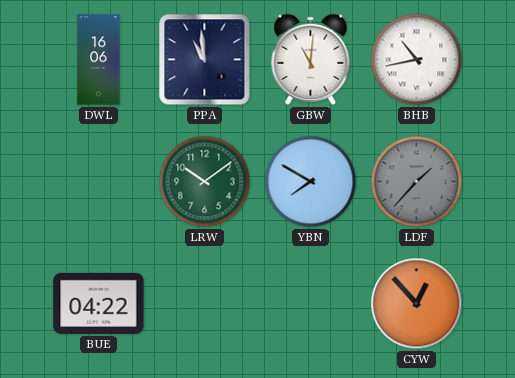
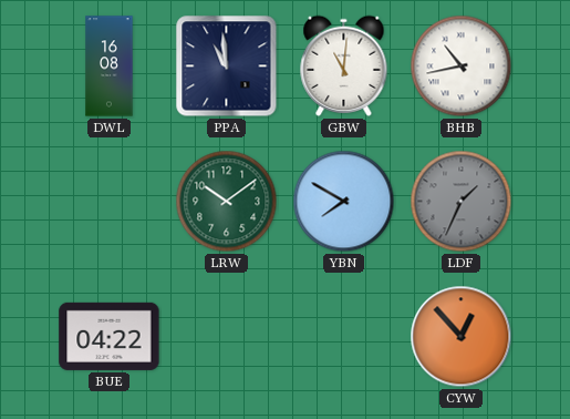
DWL: 16:06 -> 16:08 (110, 67)
LDF: 1:37 -> 1:34 (462, 202)
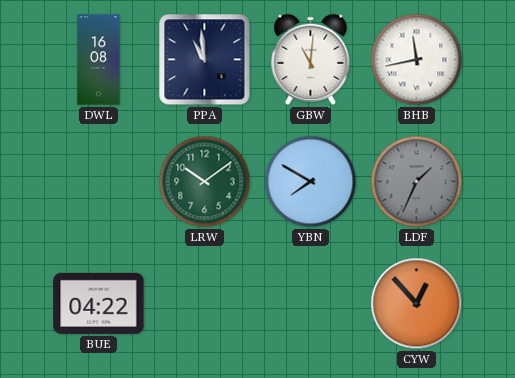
BHB: 10:43 -> 11:43 (417, 60)
